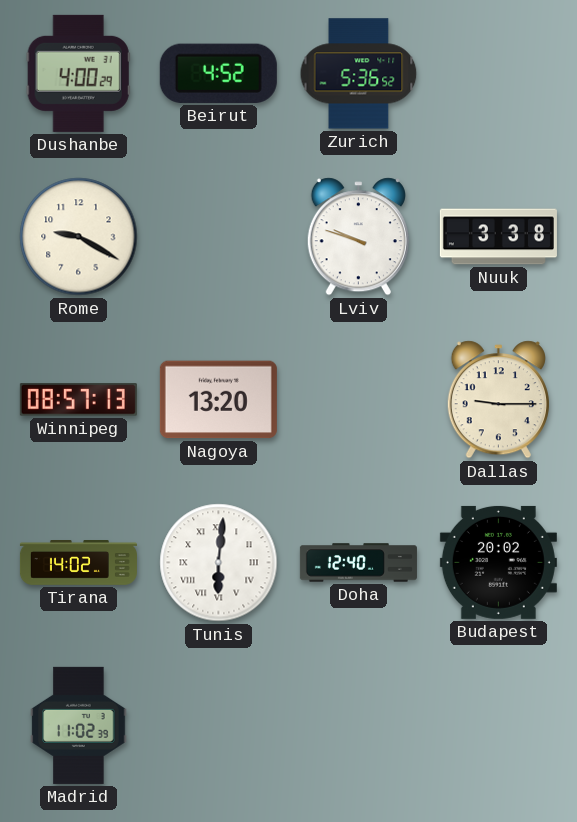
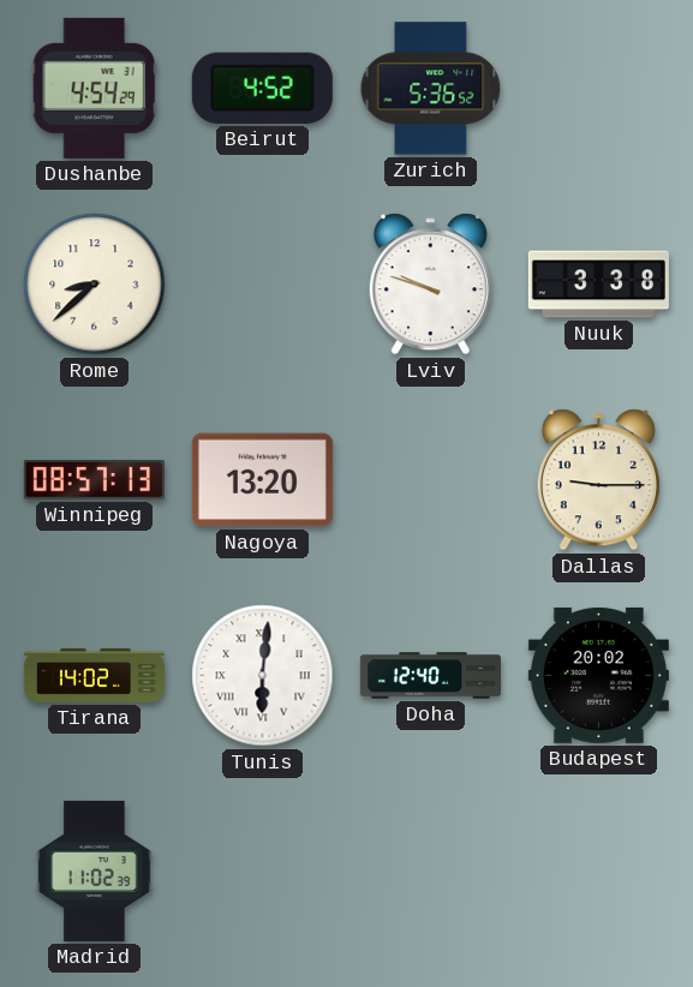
Dushanbe: 4:00 -> 4:54 (94, 88)
Rome: 9:20 -> 8:38 (95, 285)
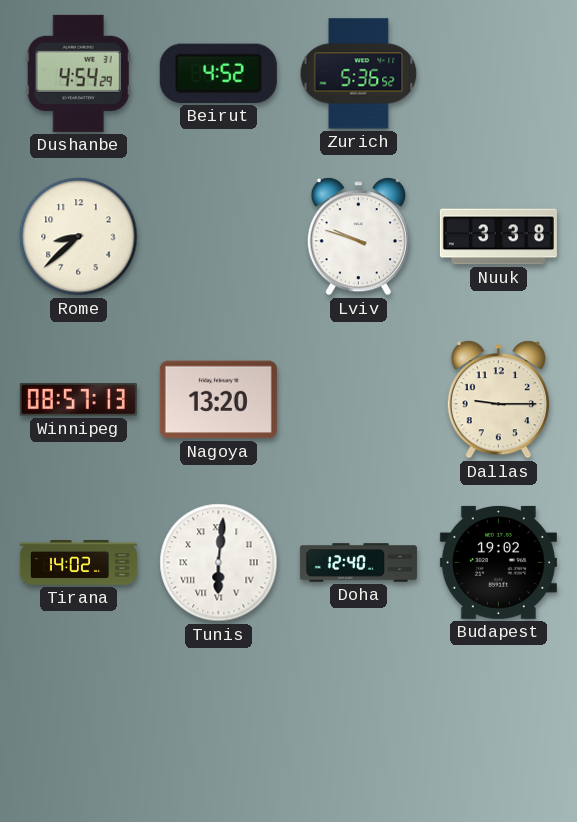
Budapest: 20:02 -> 19:02 (498, 562)
Madrid: 11:02 -> none (95, 871)
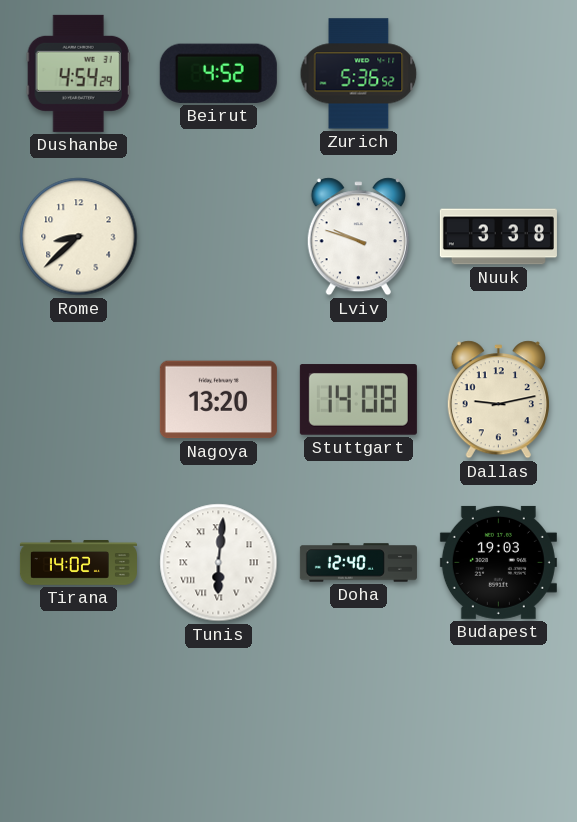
Winnipeg: 08:57 -> none (78, 400)
Stuttgart: none -> 14:08 (358, 400)
Dallas: 9:15 -> 9:13 (498, 400)
Budapest: 19:02 -> 19:03 (498, 562)
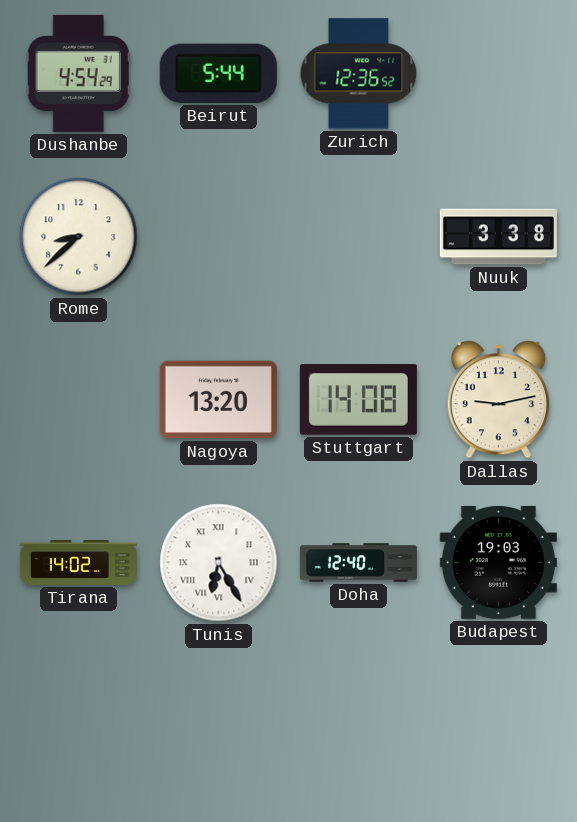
Beirut: 4:52 -> 5:44 (218, 73)
Zurich: 5:36 -> 12:36 (359, 74)
Lviv: 9:48 -> none (358, 237)
Tunis: 6:01 -> 6:25 (219, 563)
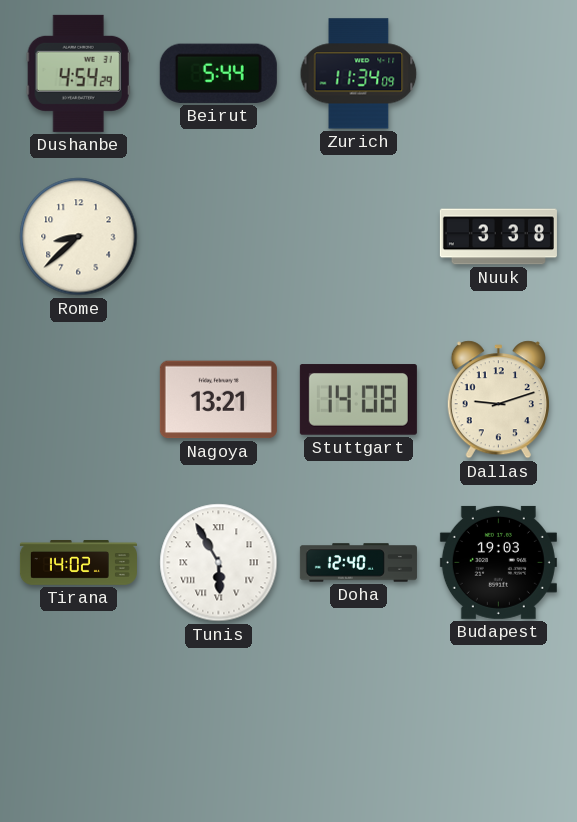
Zurich: 12:36 -> 11:34 (359, 74)
Nagoya: 13:20 -> 13:21 (218, 400)
Dallas: 9:13 -> 9:12 (498, 400)
Tunis: 6:25 -> 5:55 (219, 563)
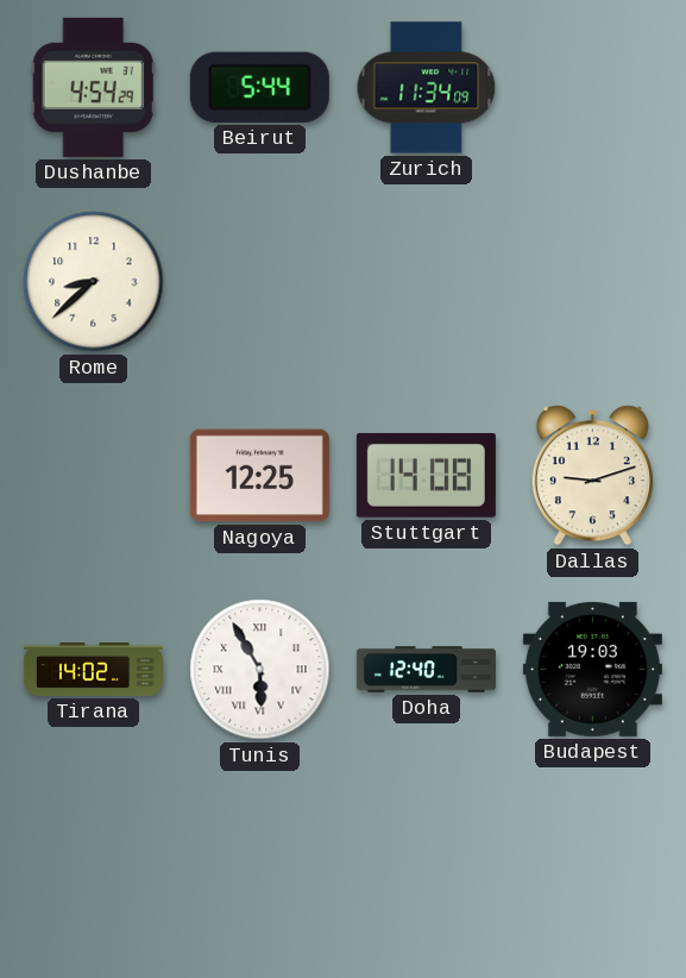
Nuuk: 3:38 -> none (498, 237)
Nagoya: 13:21 -> 12:25 (259, 476)
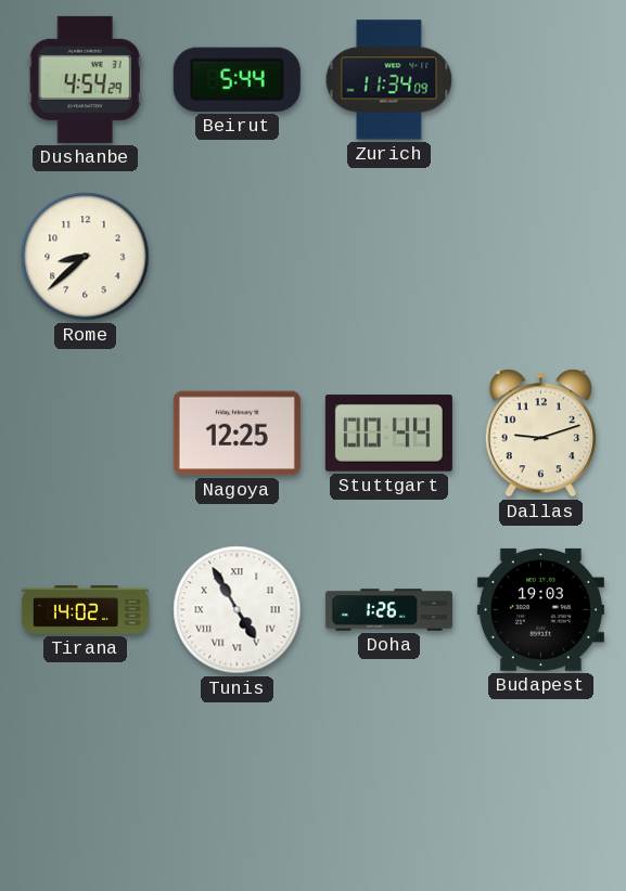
Stuttgart: 14:08 -> 00:44 (388, 434)
Tunis: 5:55 -> 4:55 (238, 610)
Doha: 12:40 -> 1:26 (388, 610)
